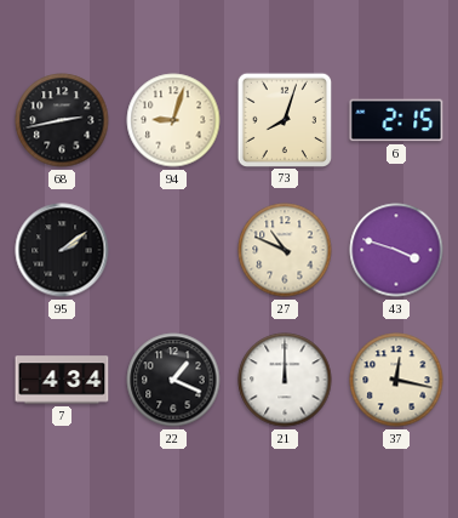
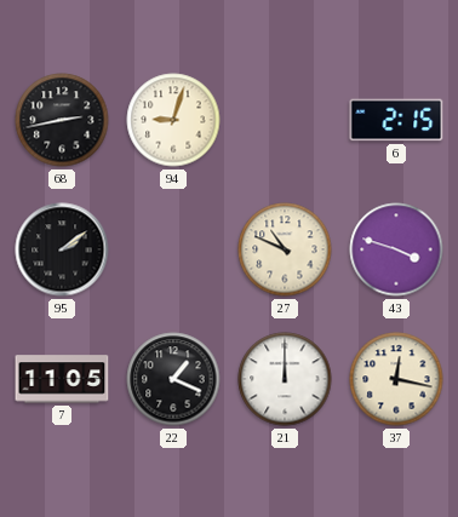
73: 8:03 -> none (284, 119)
7: 4:34 -> 11:05 (62, 379)
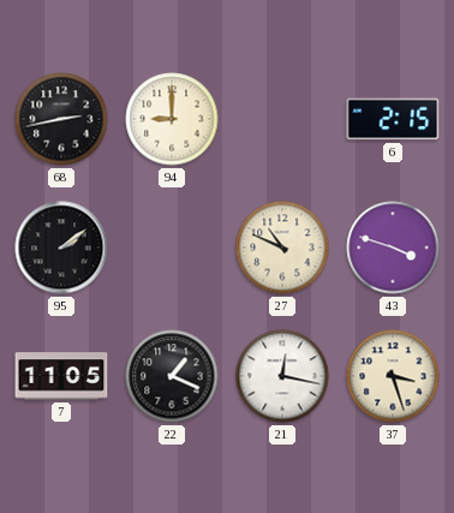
94: 9:03 -> 9:00 (172, 119)
21: 12:00 -> 12:17 (282, 376)
37: 12:17 -> 3:27 (393, 376)
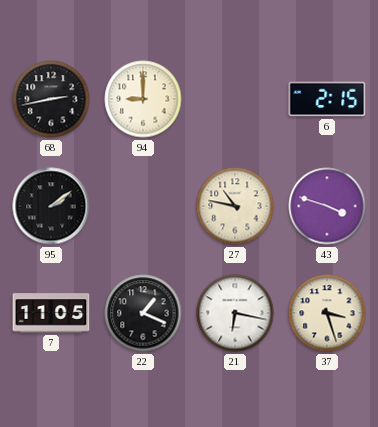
27: 10:49 -> 10:47 (235, 206)
21: 12:17 -> 6:17 (235, 313)
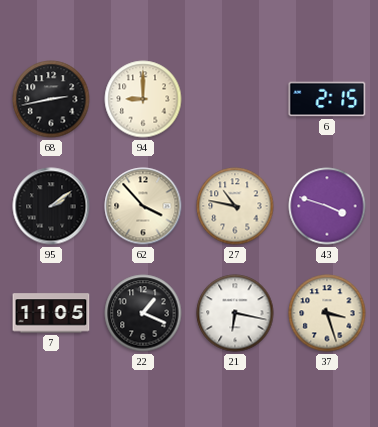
62: none -> 3:53 (143, 206)
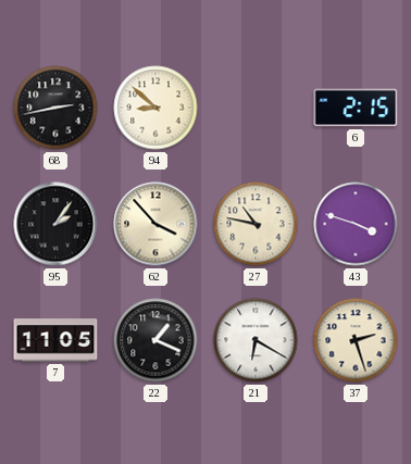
94: 9:00 -> 8:52 (155, 108)
95: 2:09 -> 2:06 (55, 224)
21: 6:17 -> 6:20 (256, 340)
37: 3:27 -> 2:27 (356, 340)
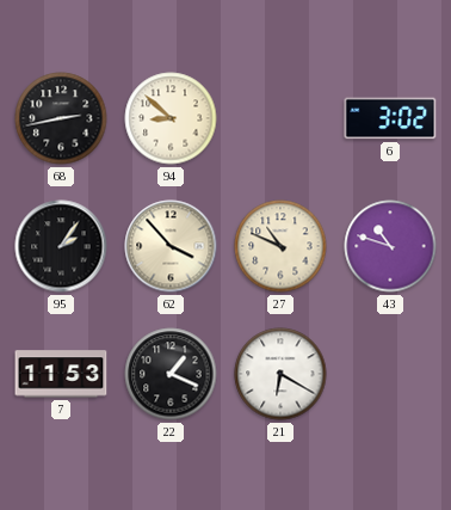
6: 2:15 -> 3:02 (390, 118)
27: 10:47 -> 10:49 (280, 246)
43: 3:48 -> 10:48 (390, 246)
7: 11:05 -> 11:53 (61, 374)
37: 2:27 -> none (356, 340)
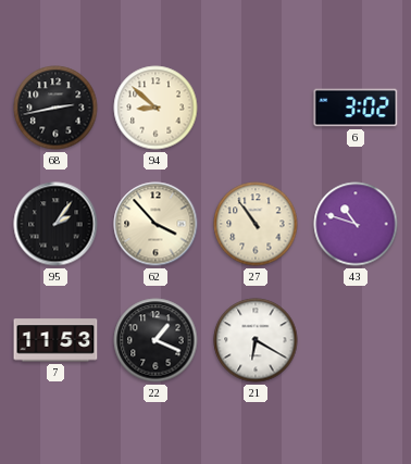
27: 10:49 -> 10:54 (256, 224)
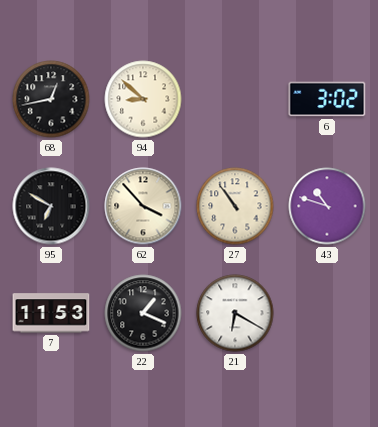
68: 2:43 -> 12:43 (51, 99)
95: 2:06 -> 6:50 (51, 206)
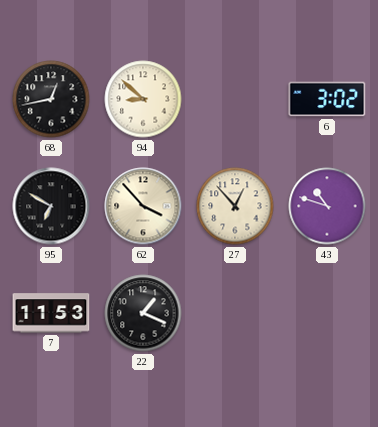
27: 10:54 -> 12:53 (235, 206)
21: 6:20 -> none (235, 313)
